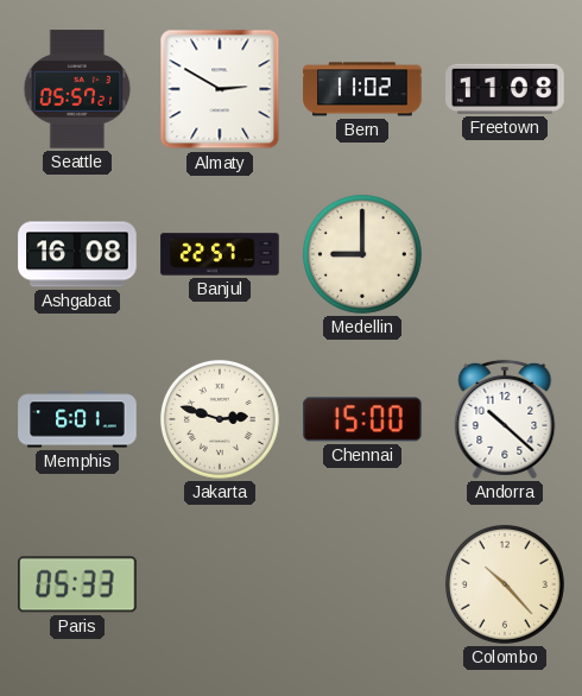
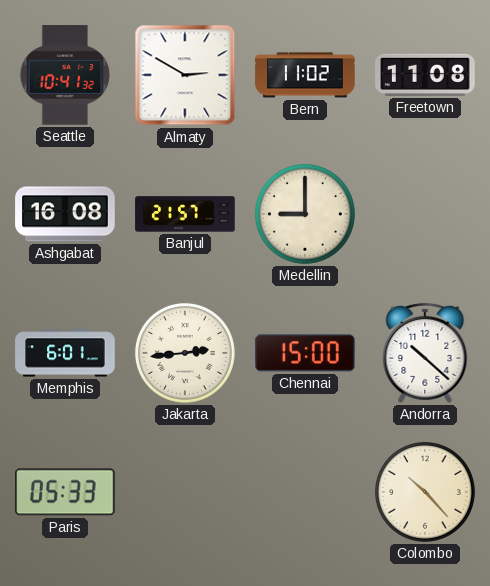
Seattle: 05:57 -> 10:41 (65, 75)
Banjul: 22:57 -> 21:57 (185, 214)
Jakarta: 2:48 -> 2:44 (185, 353)
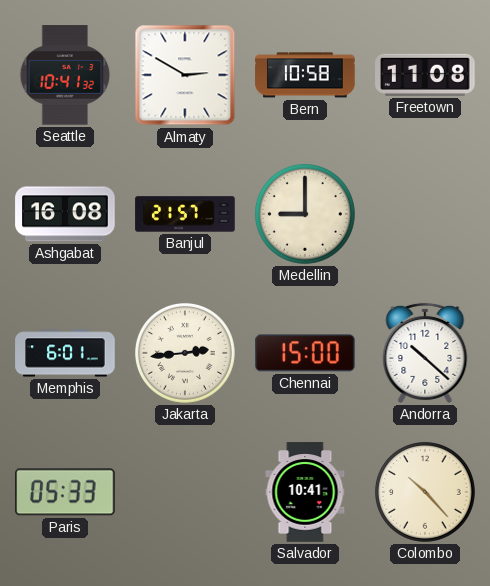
Bern: 11:02 -> 10:58 (305, 75)
Salvador: none -> 10:41 (305, 492)
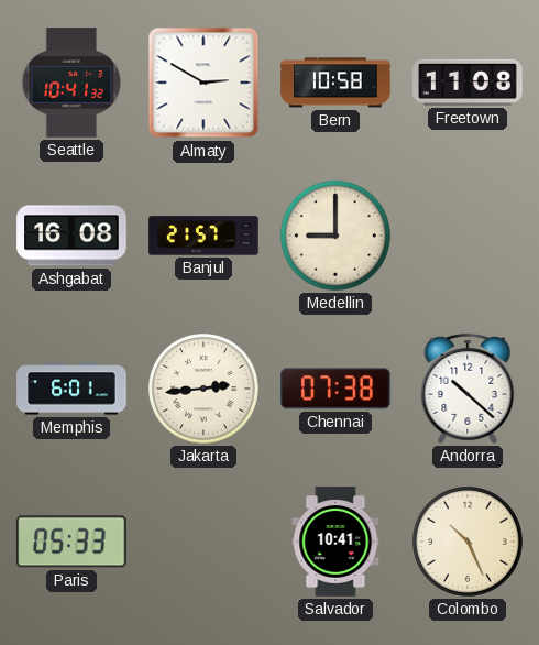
Chennai: 15:00 -> 07:38 (335, 389)
Colombo: 10:23 -> 10:26 (468, 542)
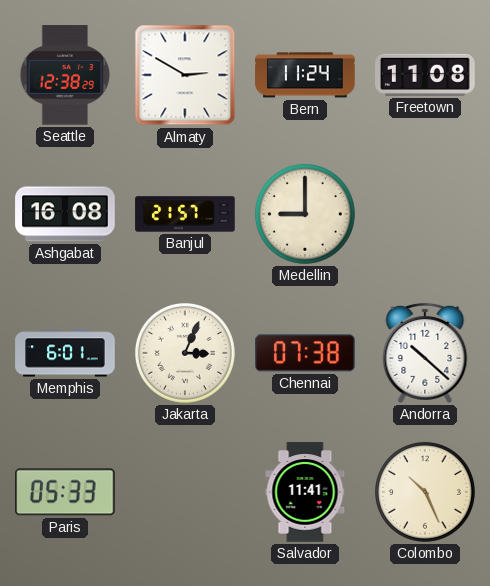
Seattle: 10:41 -> 12:38 (65, 75)
Bern: 10:58 -> 11:24 (305, 75)
Jakarta: 2:44 -> 3:04 (185, 353)
Salvador: 10:41 -> 11:41 (305, 492)
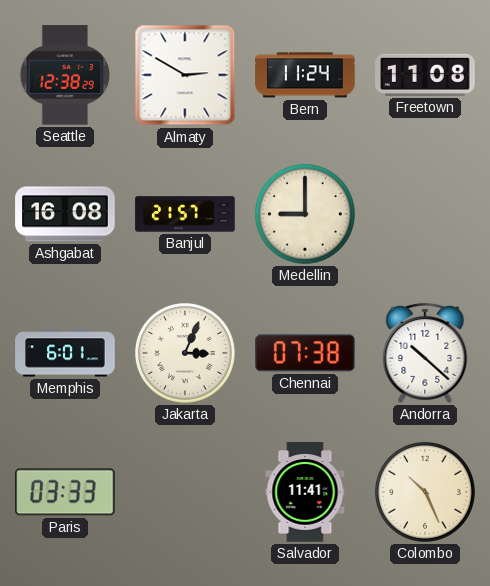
Paris: 05:33 -> 03:33 (65, 492)
